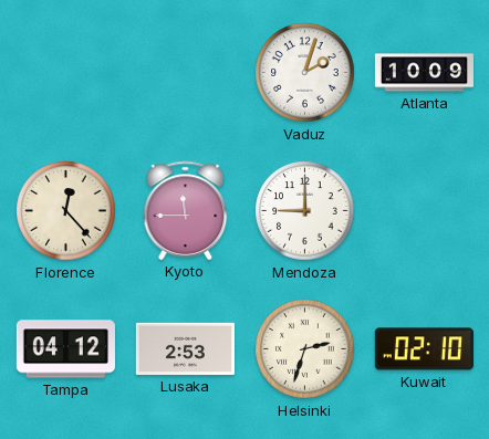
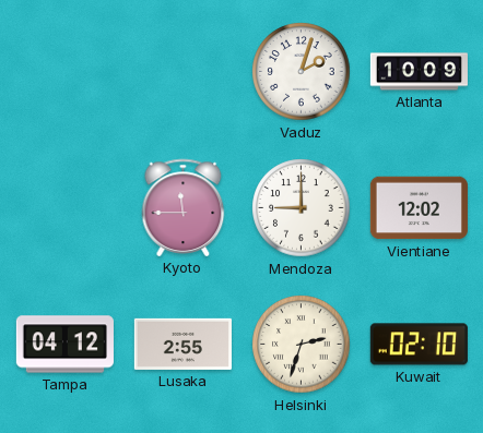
Florence: 12:23 -> none (66, 211)
Vientiane: none -> 12:02 (419, 208)
Lusaka: 2:53 -> 2:55 (182, 344)
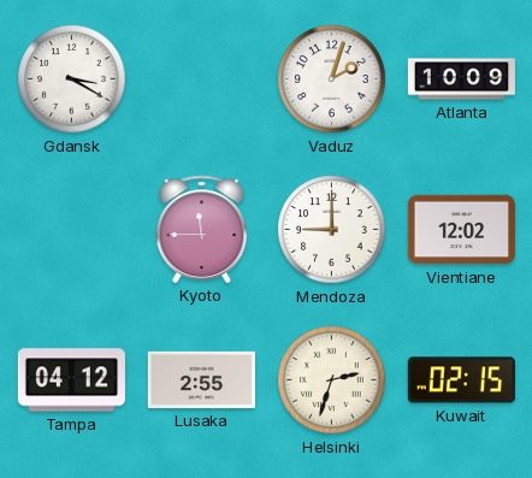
Gdansk: none -> 3:20 (72, 79)
Kuwait: 02:10 -> 02:15 (461, 380)
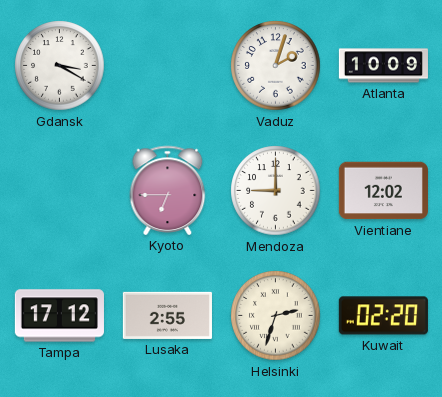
Kyoto: 11:45 -> 6:45 (168, 190)
Tampa: 04:12 -> 17:12 (59, 316)
Kuwait: 02:15 -> 02:20 (383, 316)
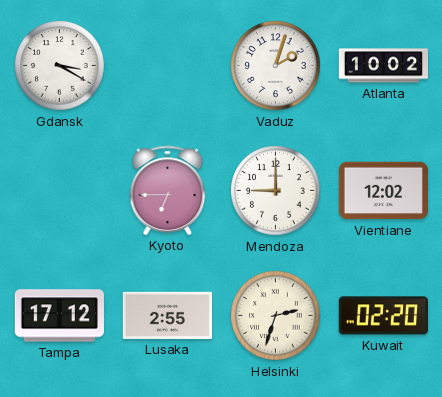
Atlanta: 10:09 -> 10:02 (383, 66)
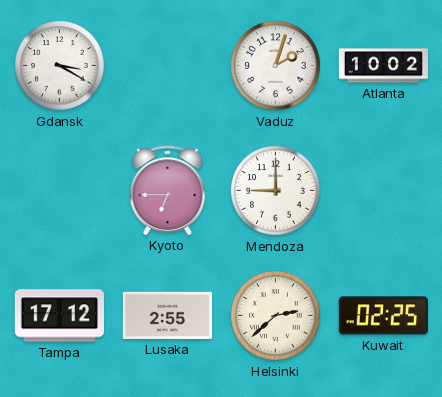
Vientiane: 12:02 -> none (383, 191)
Helsinki: 2:33 -> 2:38 (276, 316)
Kuwait: 02:20 -> 02:25 (383, 316)
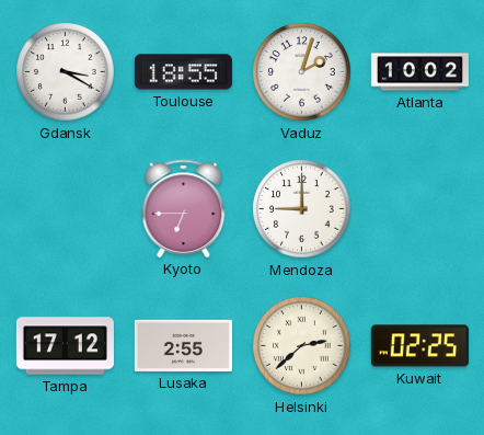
Toulouse: none -> 18:55 (183, 72)
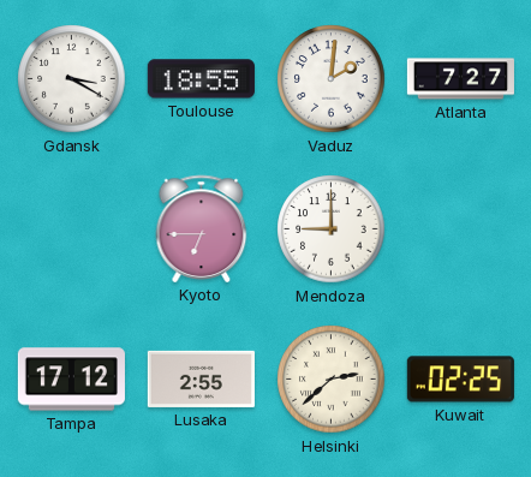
Vaduz: 2:03 -> 2:01 (332, 79)
Atlanta: 10:02 -> 7:27 (460, 79)
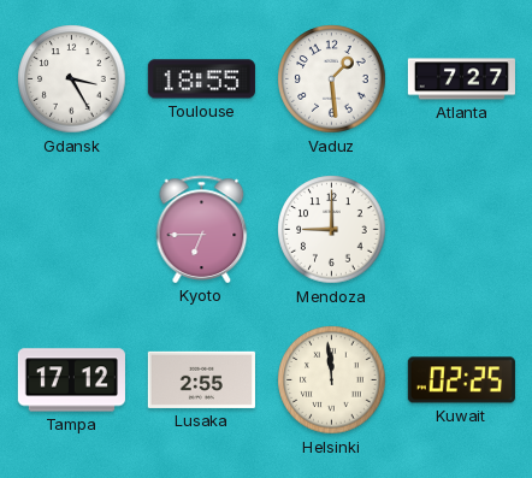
Gdansk: 3:20 -> 3:25 (72, 79)
Vaduz: 2:01 -> 1:29 (332, 79)
Helsinki: 2:38 -> 11:59 (332, 380)
